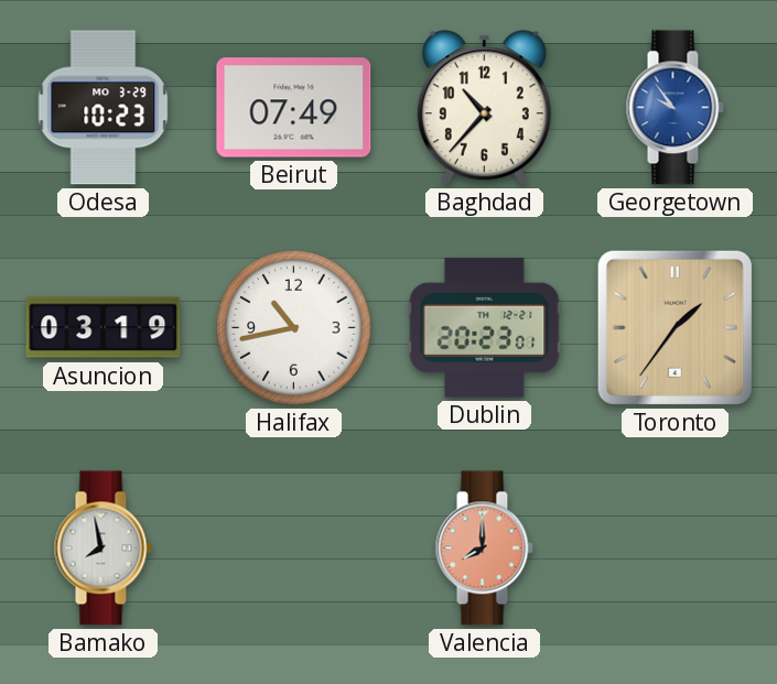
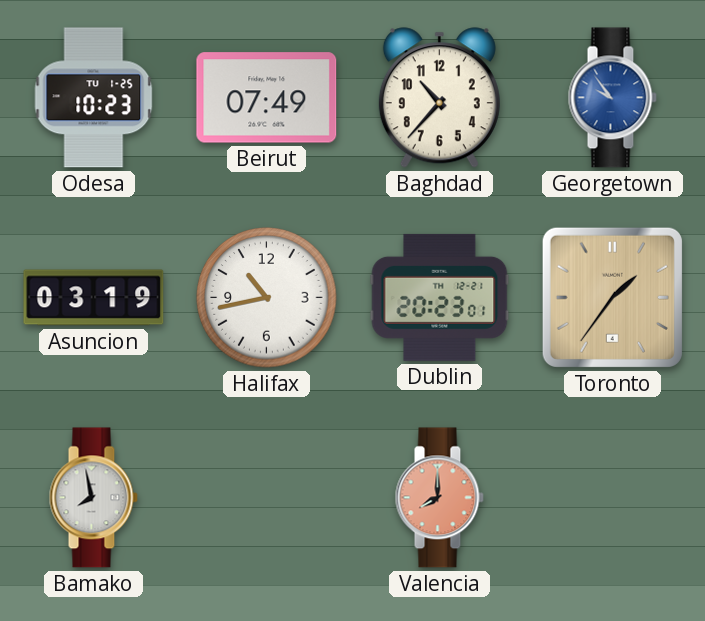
Odesa date: MO 3-29 -> TU 1-25 (94, 98)
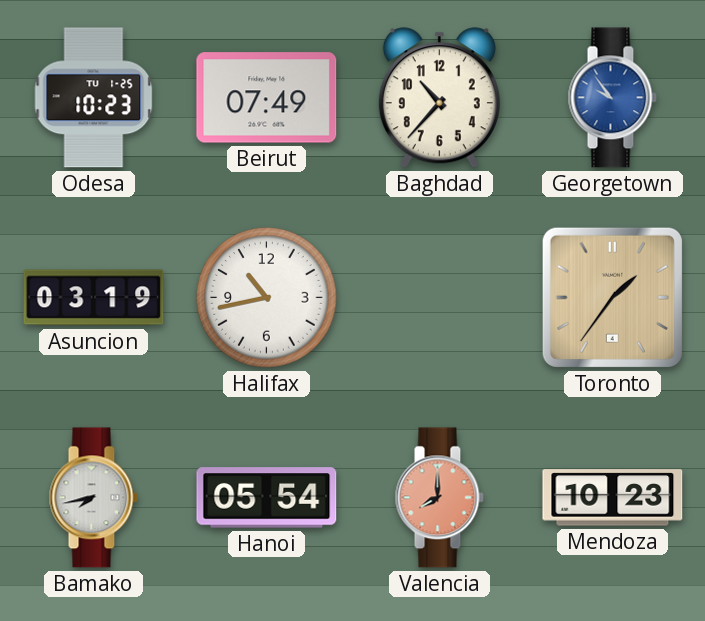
Dublin: 20:23 -> none (440, 297)
Bamako: 7:58 -> 7:43 (93, 498)
Hanoi: none -> 05:54 (267, 498)
Mendoza: none -> 10:23 (613, 498)
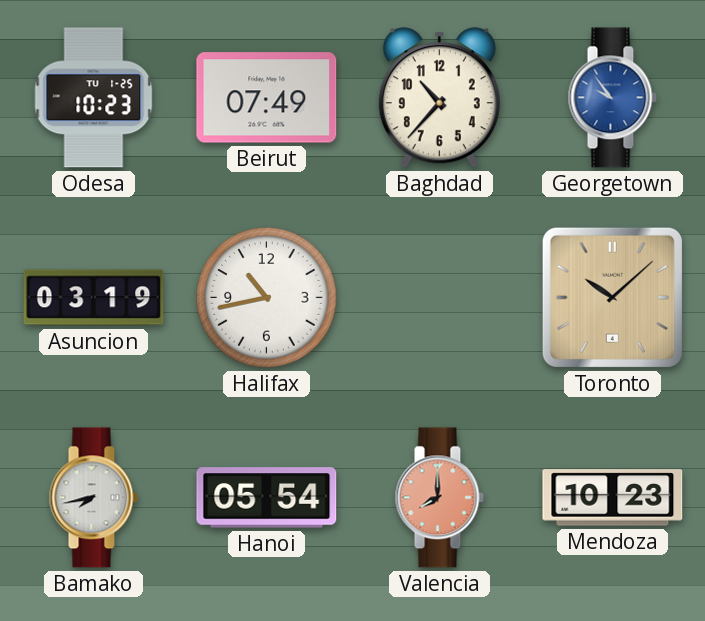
Toronto: 1:36 -> 10:08 (612, 297)
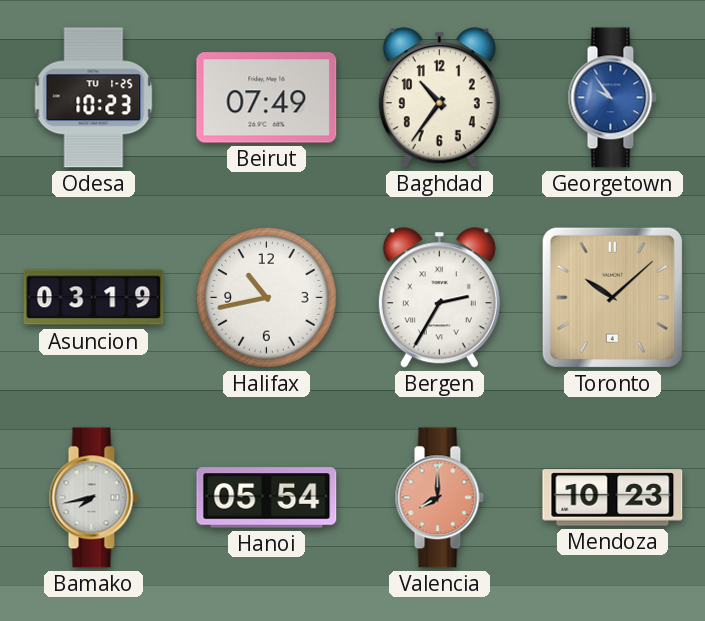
Baghdad: 10:37 -> 10:36 (439, 98)
Bergen: none -> 2:35 (439, 298)
